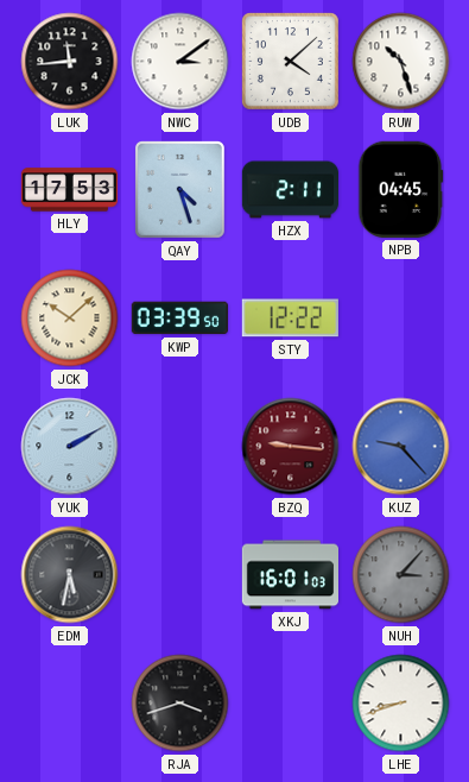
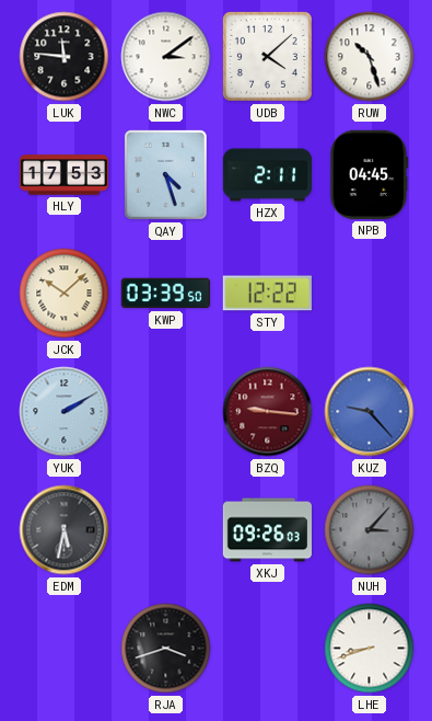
LUK: 11:44 -> 11:46 (65, 57)
XKJ: 16:01 -> 09:26 (267, 530)
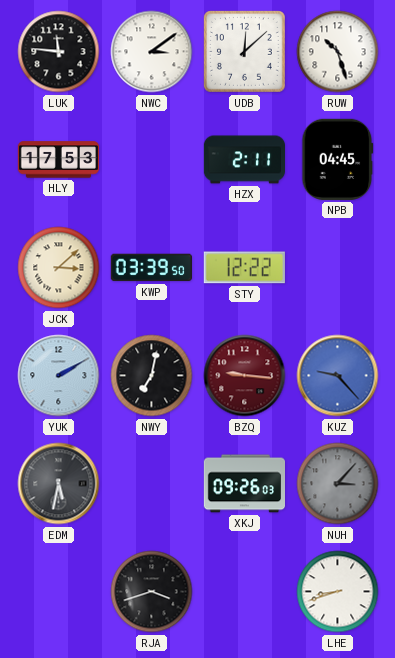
UDB: 4:08 -> 12:08 (244, 51)
QAY: 4:27 -> none (165, 174)
JCK: 10:08 -> 3:08 (59, 268)
NWY: none -> 7:02 (152, 376)
